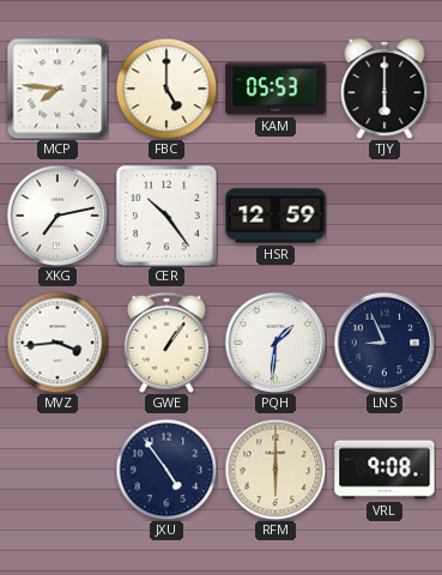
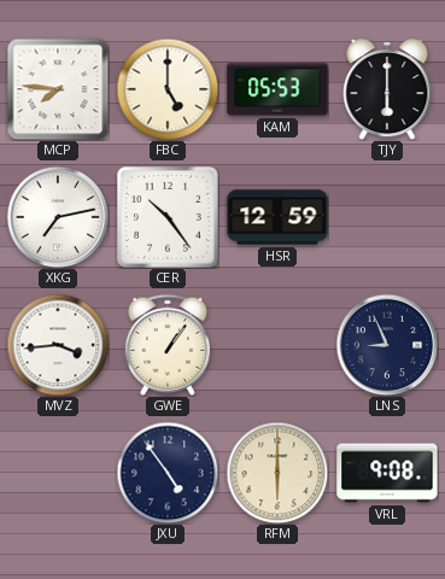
PQH: 1:31 -> none (276, 343)
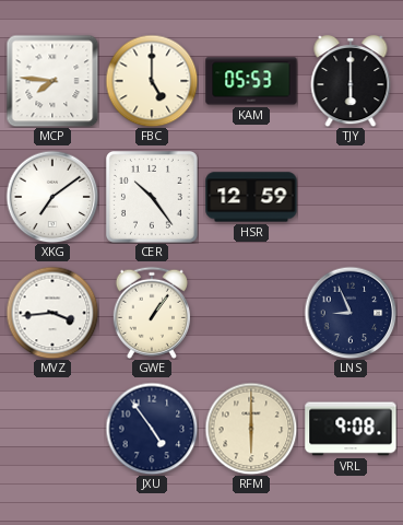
XKG: 7:13 -> 7:09 (52, 197)
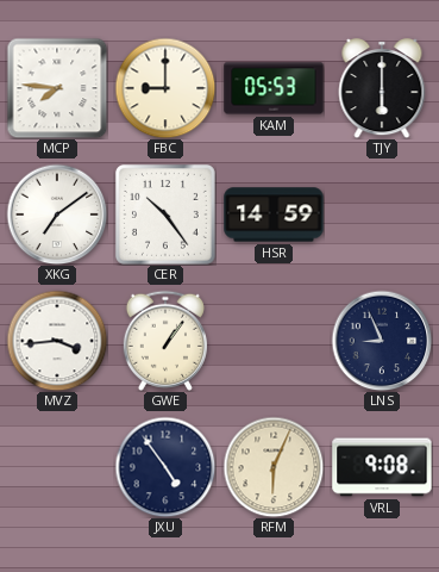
FBC: 5:00 -> 9:00 (165, 88)
HSR: 12:59 -> 14:59 (274, 214)
RFM: 6:00 -> 6:04 (274, 467)
